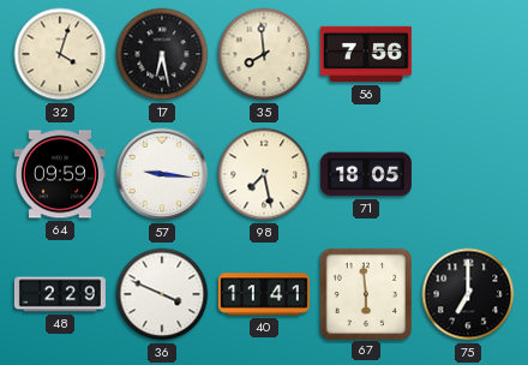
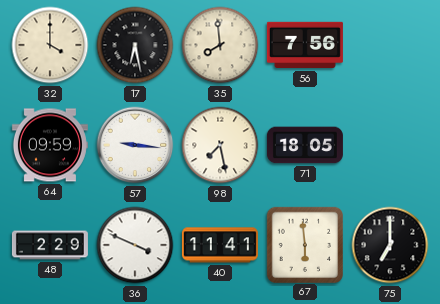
32: 4:03 -> 4:00 (50, 45)
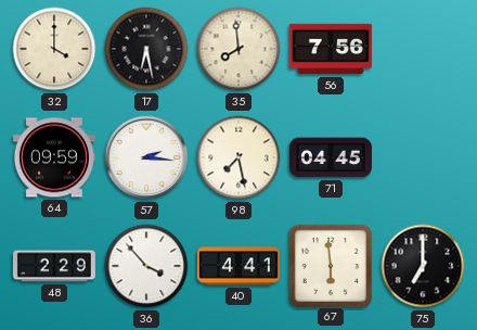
57: 9:16 -> 2:16 (146, 157)
71: 18:05 -> 04:45 (331, 157)
36: 3:49 -> 3:53 (146, 266)
40: 11:41 -> 4:41 (238, 266)
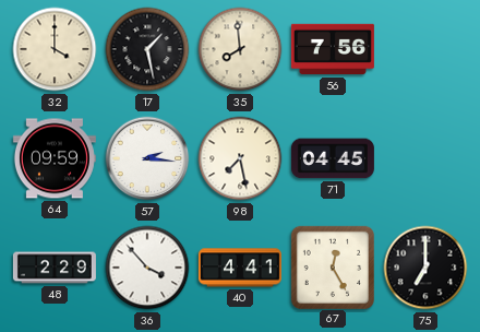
17: 6:28 -> 1:28 (147, 49)
67: 5:59 -> 12:25 (332, 266)
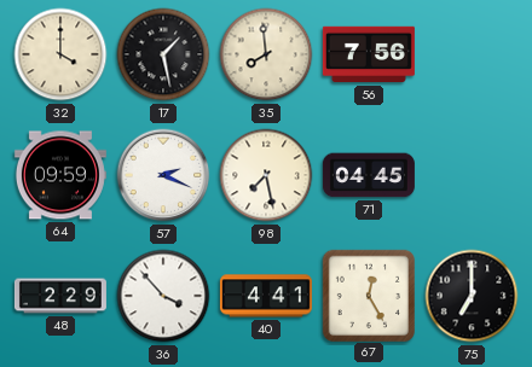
57: 2:16 -> 2:19 (163, 175)
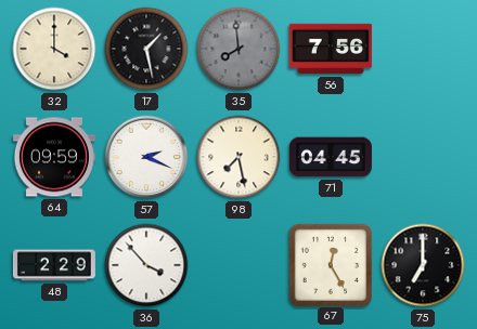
35 dial: cream -> grey (238, 49)
40: 4:41 -> none (266, 296)
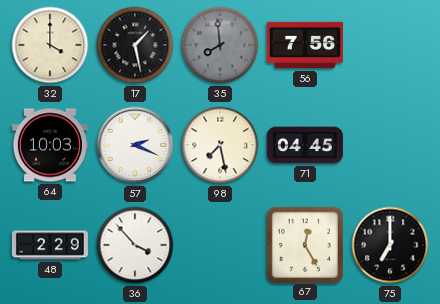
64: 09:59 -> 10:03 (50, 145)
